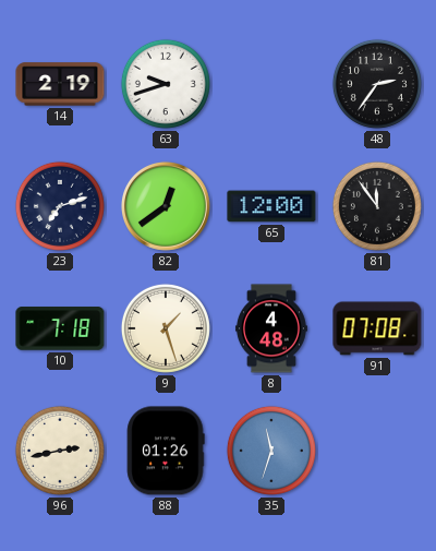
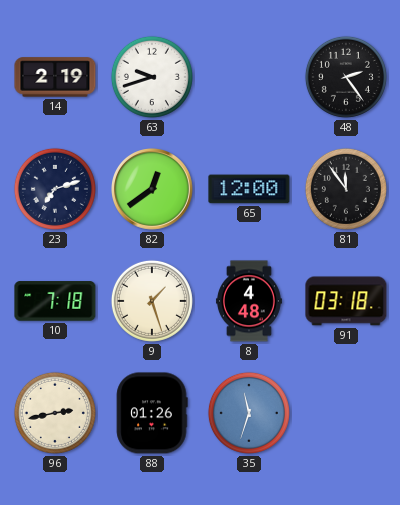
48: 2:36 -> 2:24 (346, 77)
91: 07:08 -> 03:18 (346, 301)
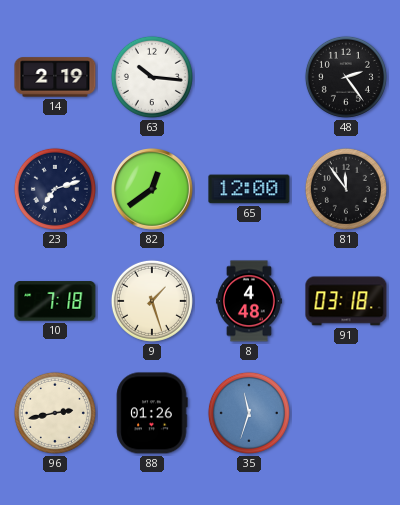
63: 9:42 -> 10:16 (152, 77)
